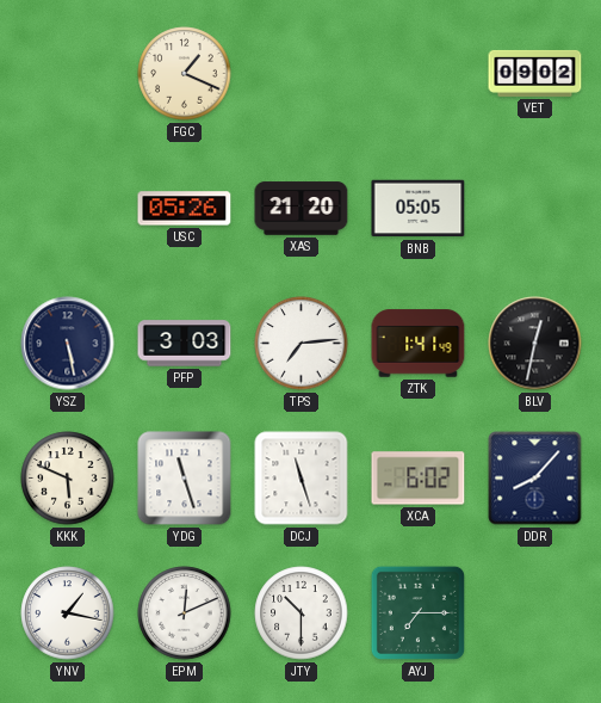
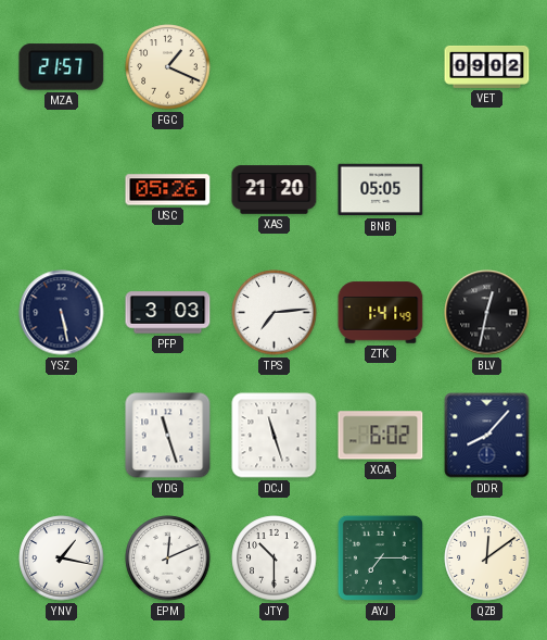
MZA: none -> 21:57 (62, 67)
KKK: 5:49 -> none (68, 479)
QZB: none -> 12:09 (487, 559)
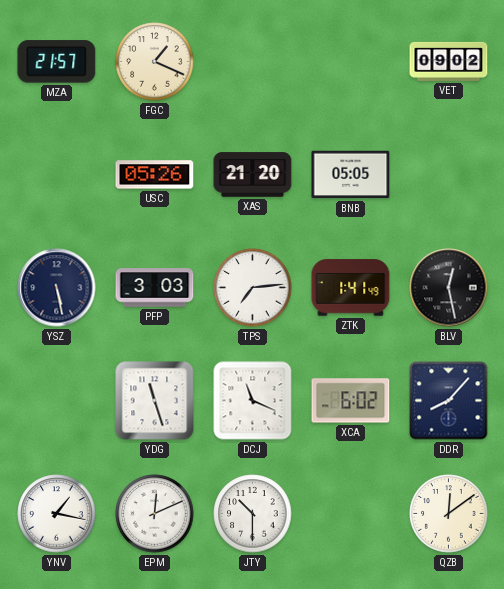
BLV: 12:32 -> 12:28 (449, 288)
DCJ: 11:27 -> 11:19 (253, 401)
AYJ: 7:15 -> none (380, 557)
